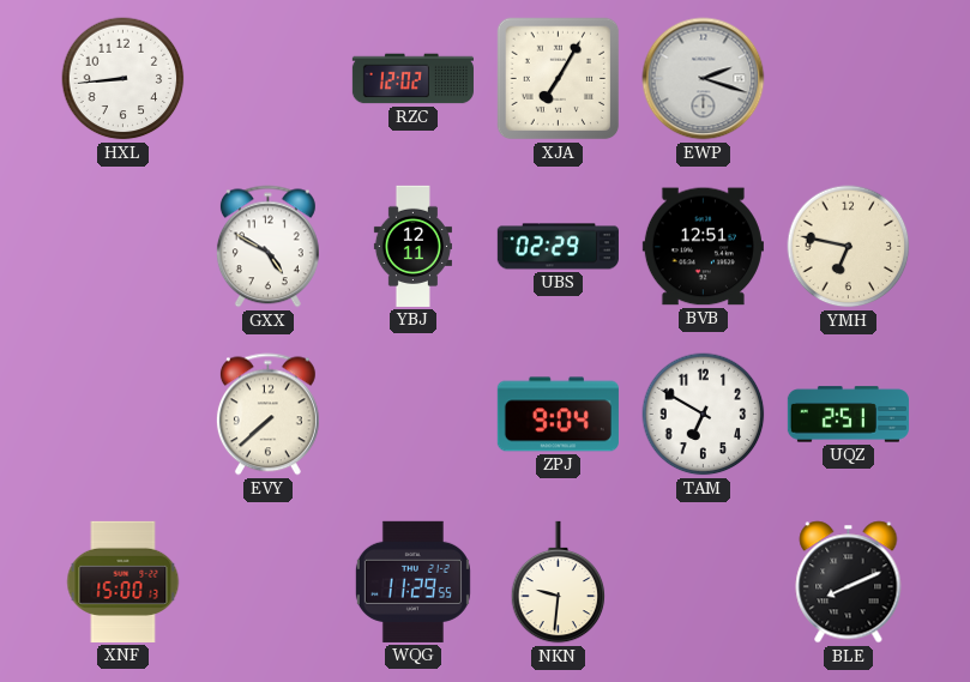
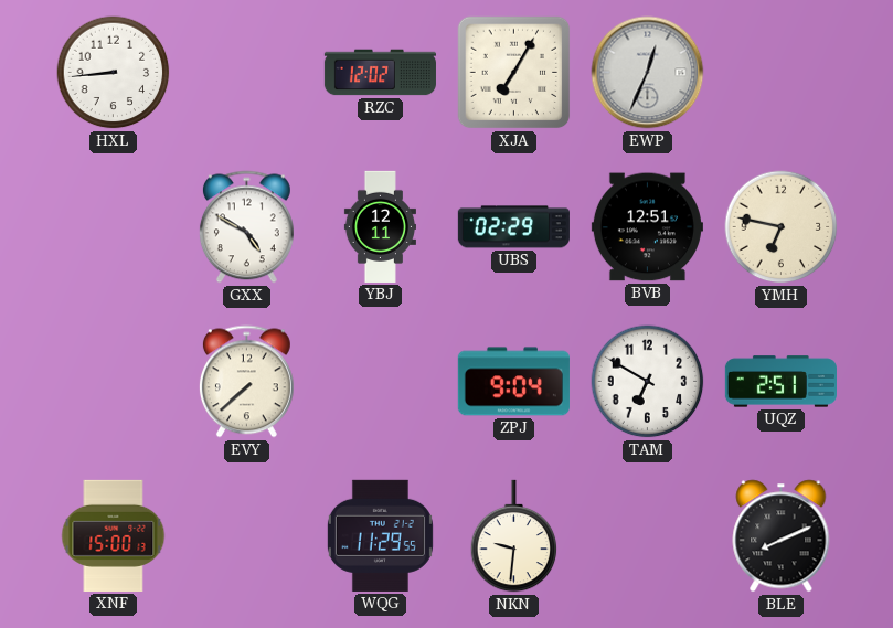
EWP: 2:18 -> 12:34 (648, 73)
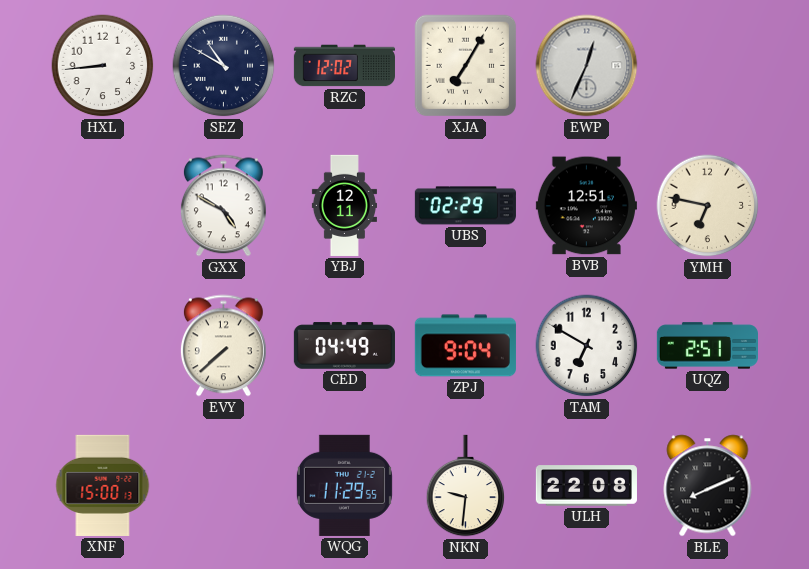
SEZ: none -> 10:50 (224, 66)
CED: none -> 04:49 (344, 346)
ULH: none -> 22:08 (586, 486)
